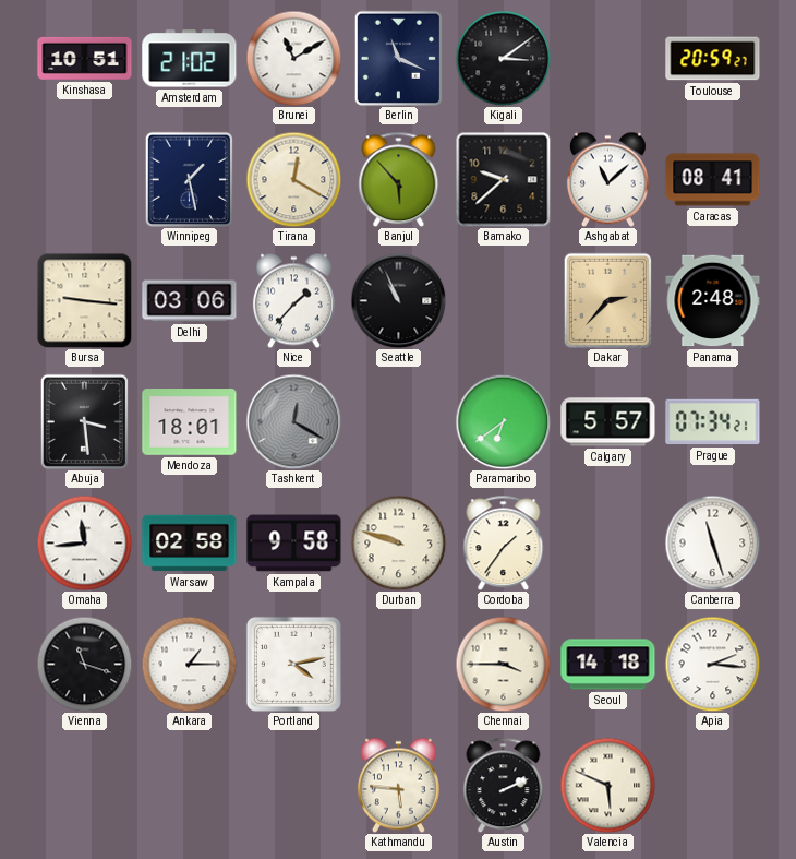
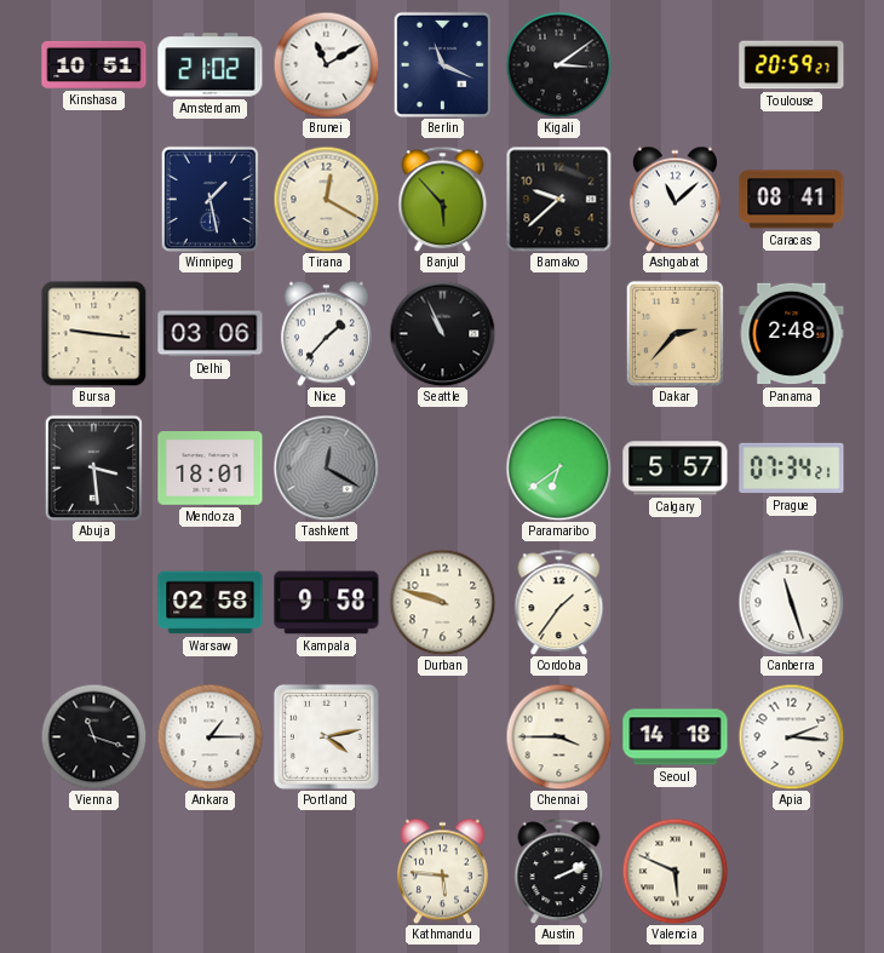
Omaha: 11:44 -> none (84, 542)
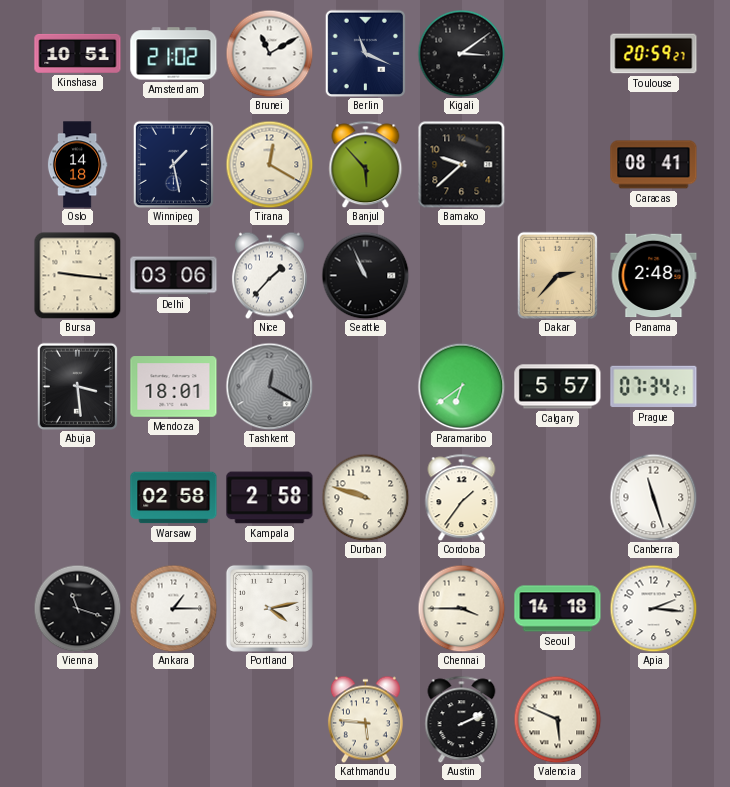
Oslo: none -> 14:18 (77, 165)
Ashgabat: 11:08 -> none (675, 199)
Kampala: 9:58 -> 2:58 (270, 498)
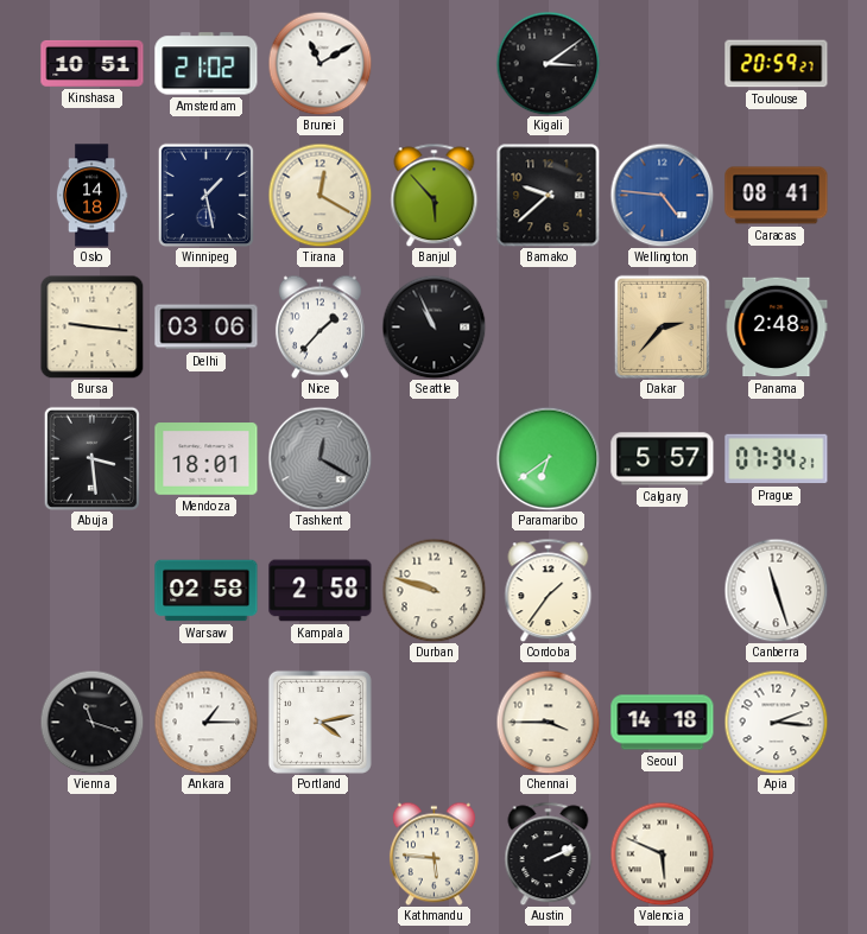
Berlin: 11:19 -> none (365, 53)
Wellington: none -> 4:46 (662, 195)
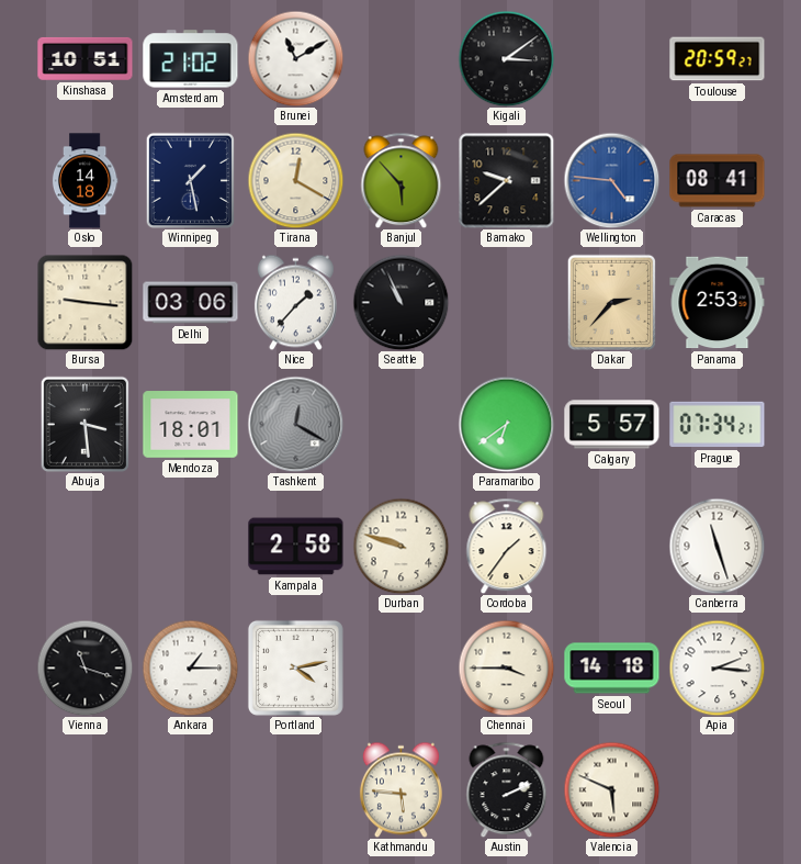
Panama: 2:48 -> 2:53 (718, 303)
Warsaw: 02:58 -> none (207, 591)
